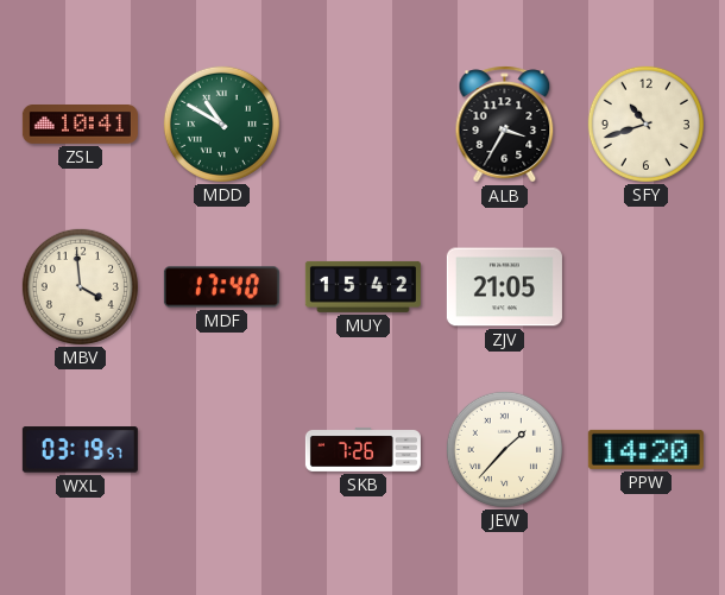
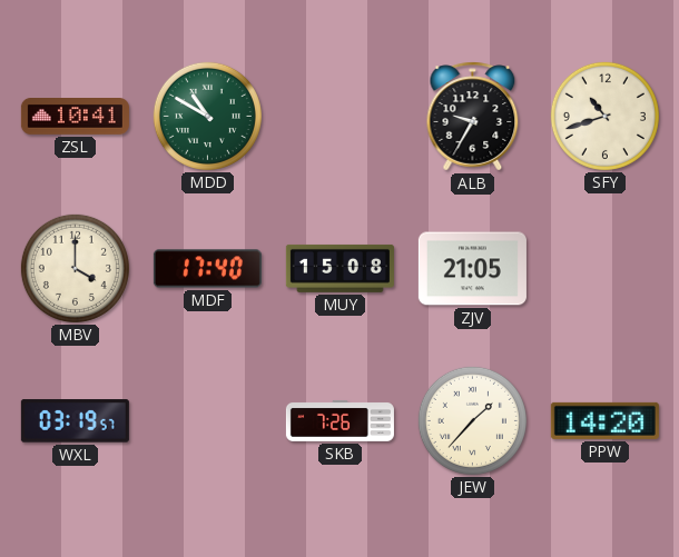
ALB: 3:35 -> 9:35 (473, 117)
MBV: 3:59 -> 4:00 (75, 268)
MUY: 15:42 -> 15:08 (339, 268)
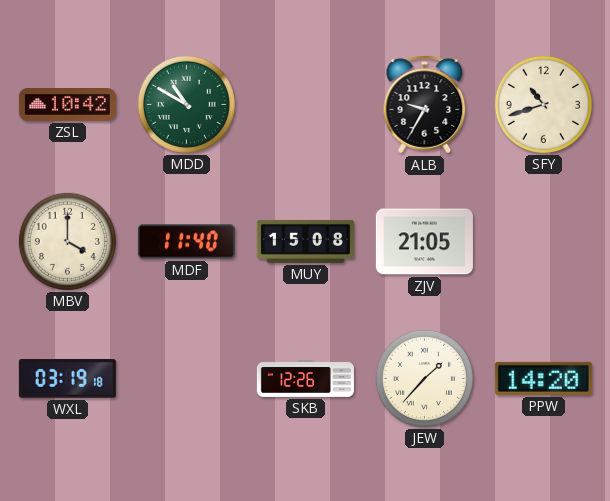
ZSL: 10:41 -> 10:42 (67, 105)
MDF: 17:40 -> 11:40 (186, 242)
WXL: 03:19:57 -> 03:19:18 (67, 379)
SKB: 7:26 -> 12:26 (305, 379)
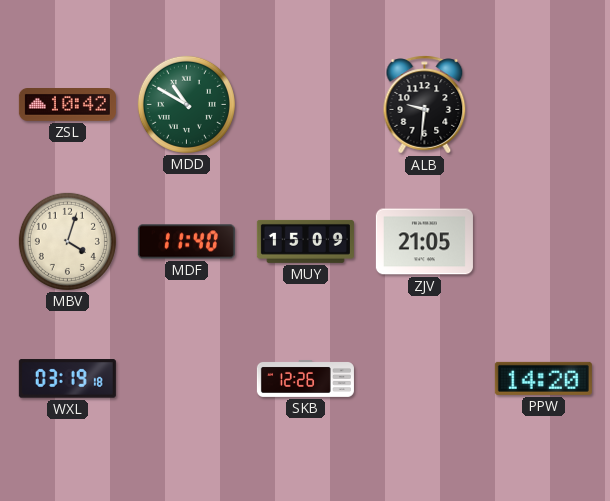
ALB: 9:35 -> 9:31 (425, 105)
SFY: 10:42 -> none (543, 104)
MBV: 4:00 -> 4:03 (67, 241)
MUY: 15:08 -> 15:09 (305, 241)
JEW: 1:37 -> none (424, 378)
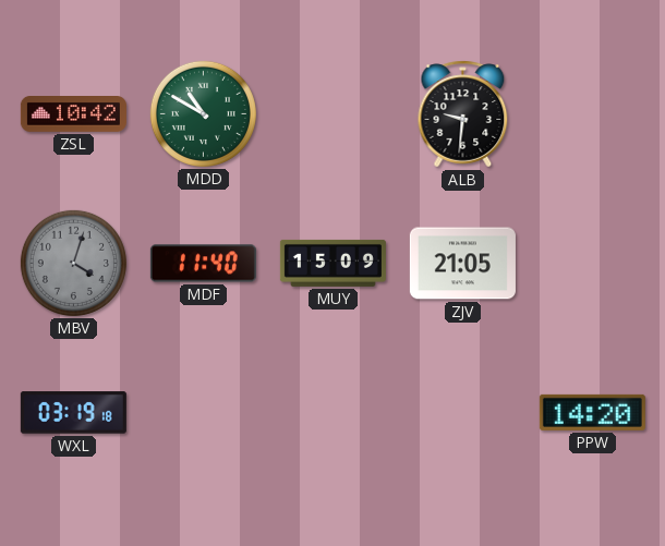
MBV dial: cream -> grey (73, 263)
SKB: 12:26 -> none (305, 379)
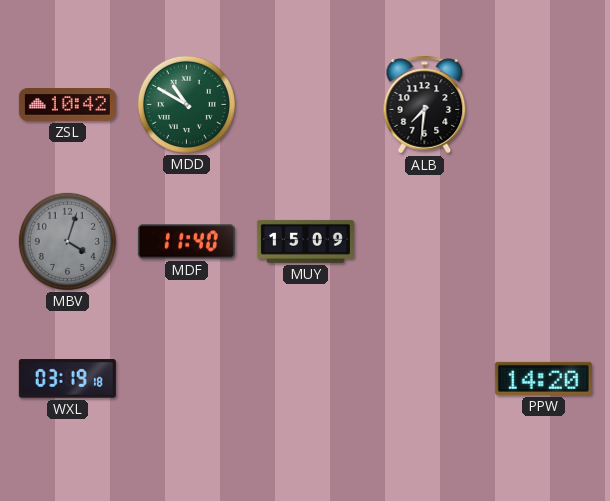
ALB: 9:31 -> 7:31 (425, 105)
ZJV: 21:05 -> none (462, 264)
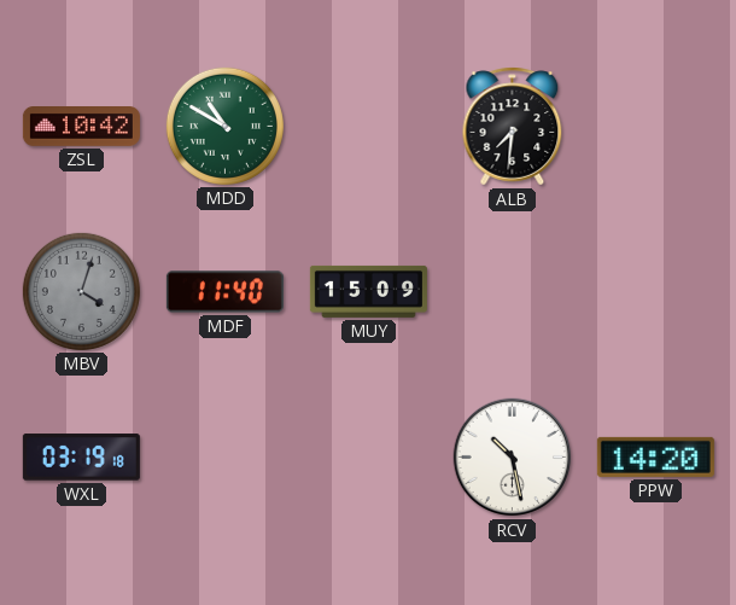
RCV: none -> 10:28 (513, 458)
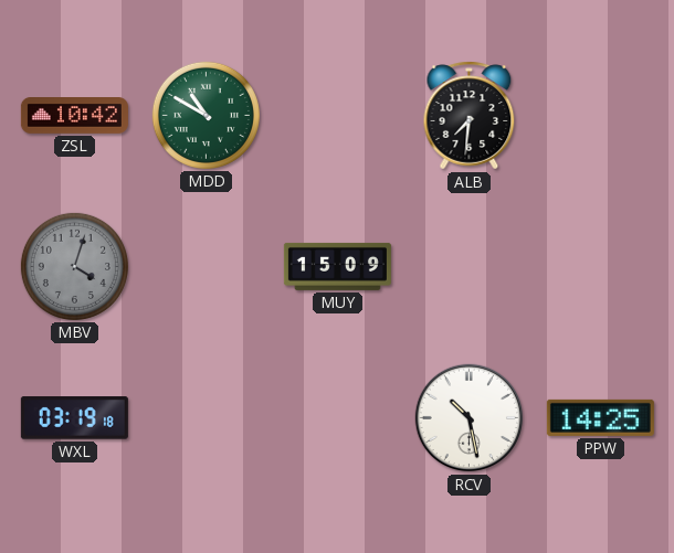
MDF: 11:40 -> none (224, 292)
PPW: 14:20 -> 14:25 (600, 417)
